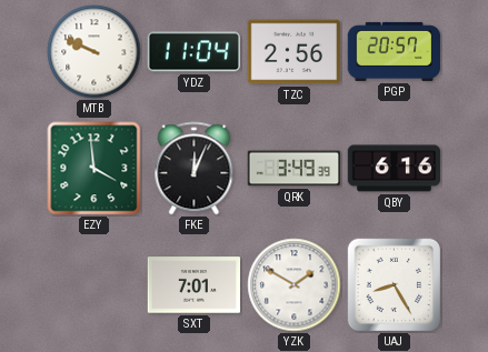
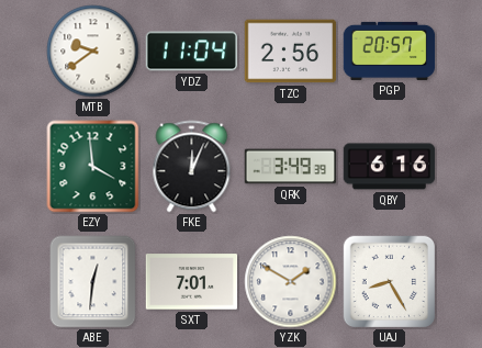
MTB: 9:49 -> 9:39 (93, 52)
ABE: none -> 12:31 (93, 282)
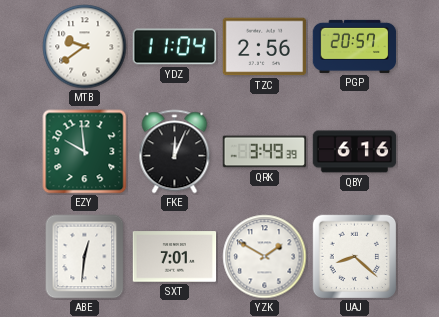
EZY: 3:59 -> 9:59 (85, 152)
UAJ: 8:25 -> 8:22 (354, 256)
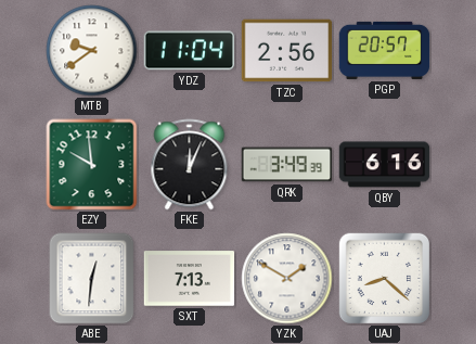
SXT: 7:01 -> 7:13 (190, 279)
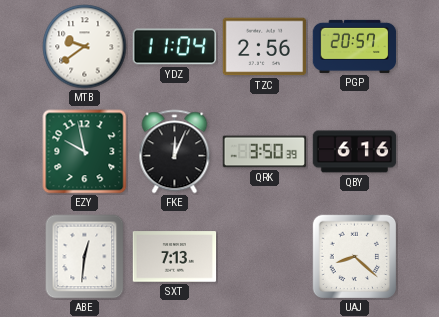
EZY: 9:59 -> 9:58 (85, 152)
QRK: 3:49 -> 3:50 (265, 152)
YZK: 1:50 -> none (287, 279)
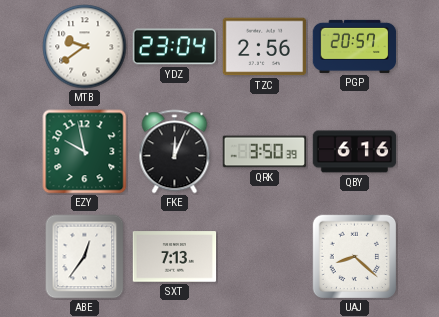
YDZ: 11:04 -> 23:04 (175, 47)
ABE: 12:31 -> 12:36 (85, 257)
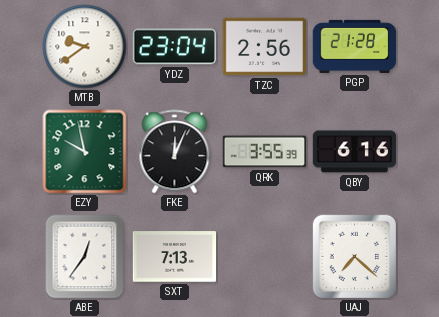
PGP: 20:57 -> 21:28 (355, 46)
QRK: 3:50 -> 3:55 (265, 152)
UAJ: 8:22 -> 7:22 (354, 256)
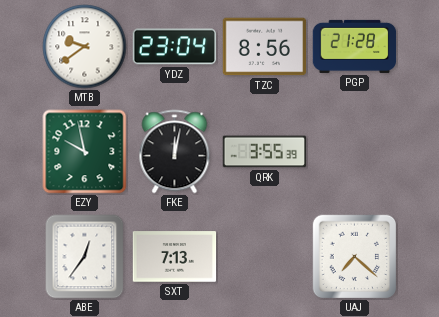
TZC: 2:56 -> 8:56 (265, 47)
FKE: 12:04 -> 12:02 (175, 152)
QBY: 6:16 -> none (355, 152)
